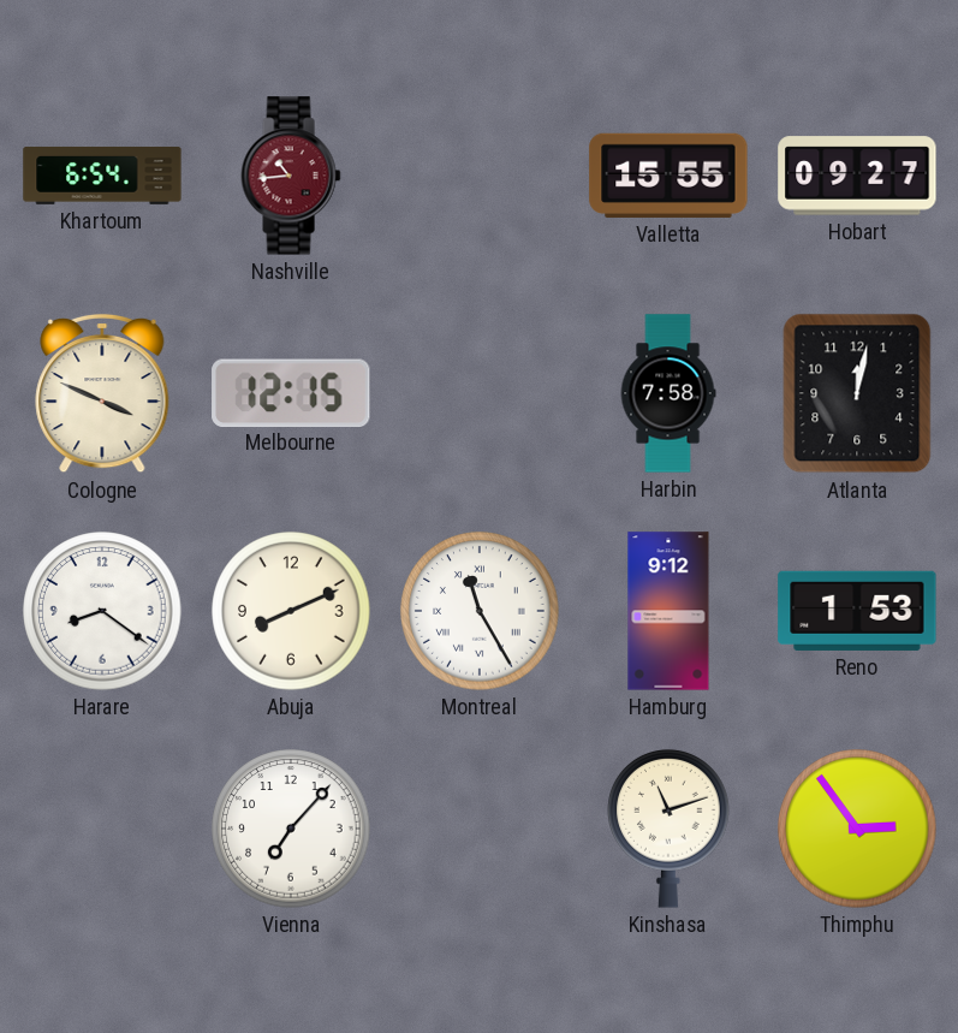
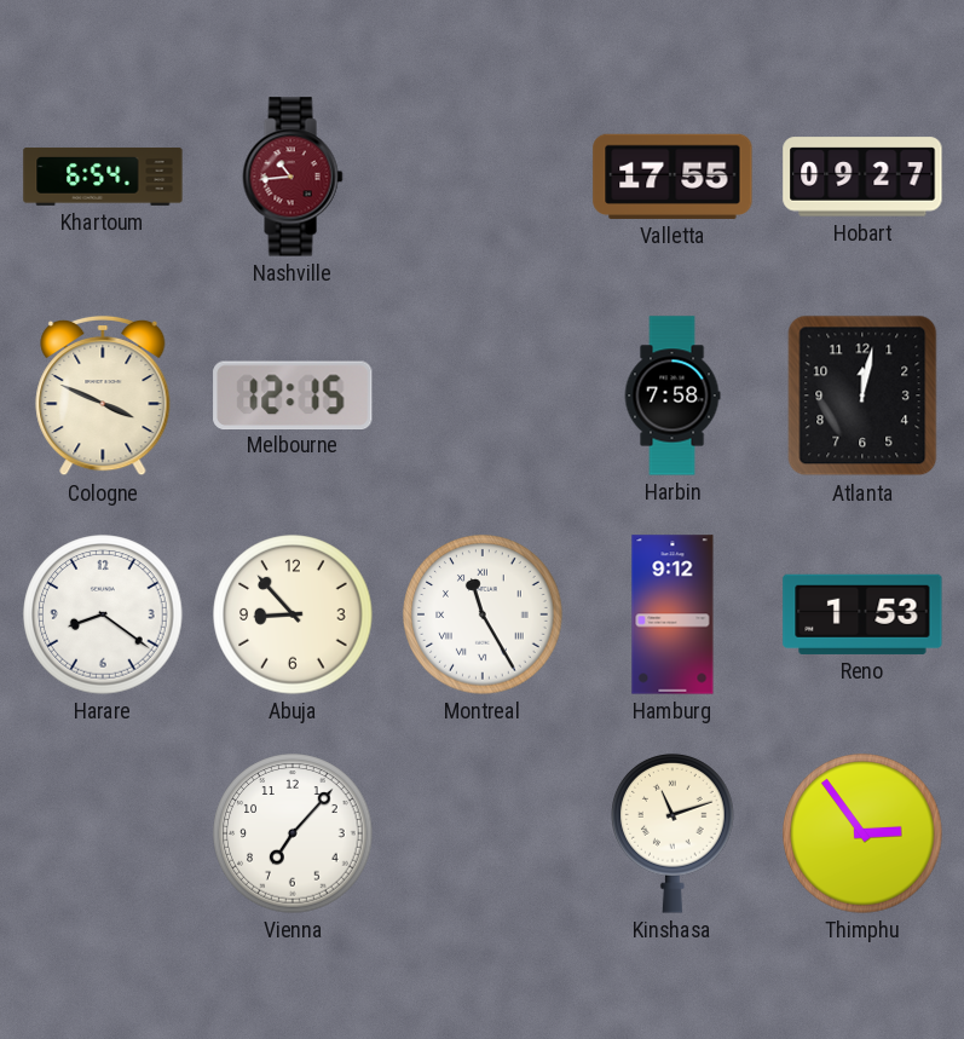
Valletta: 15:55 -> 17:55 (673, 177)
Abuja: 8:11 -> 8:53 (293, 614)
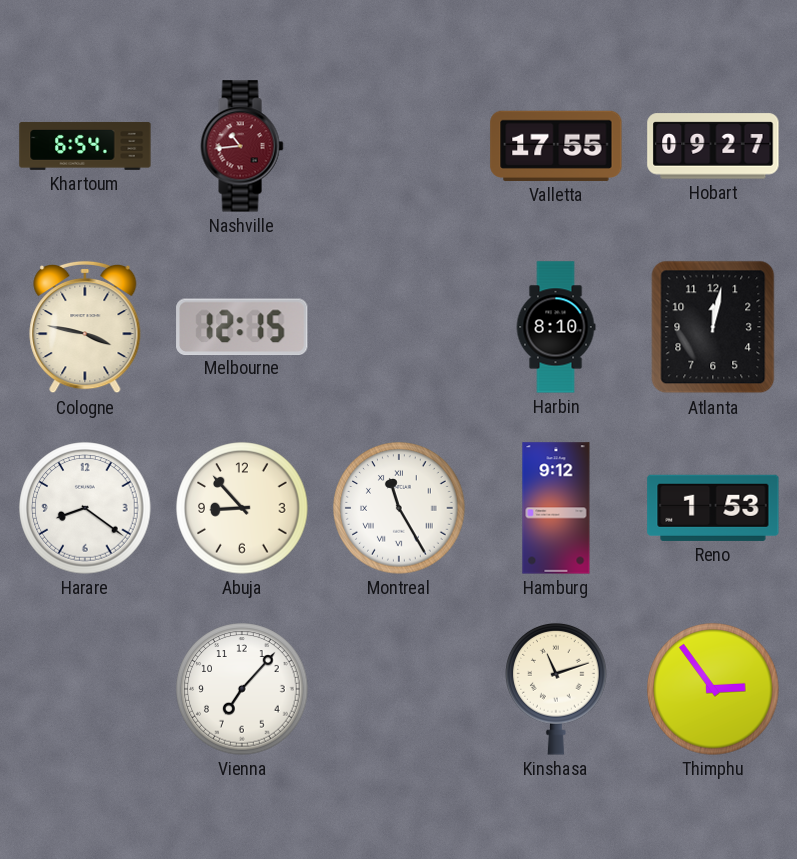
Cologne: 3:49 -> 3:47 (85, 327)
Harbin: 7:58 -> 8:10 (556, 327)
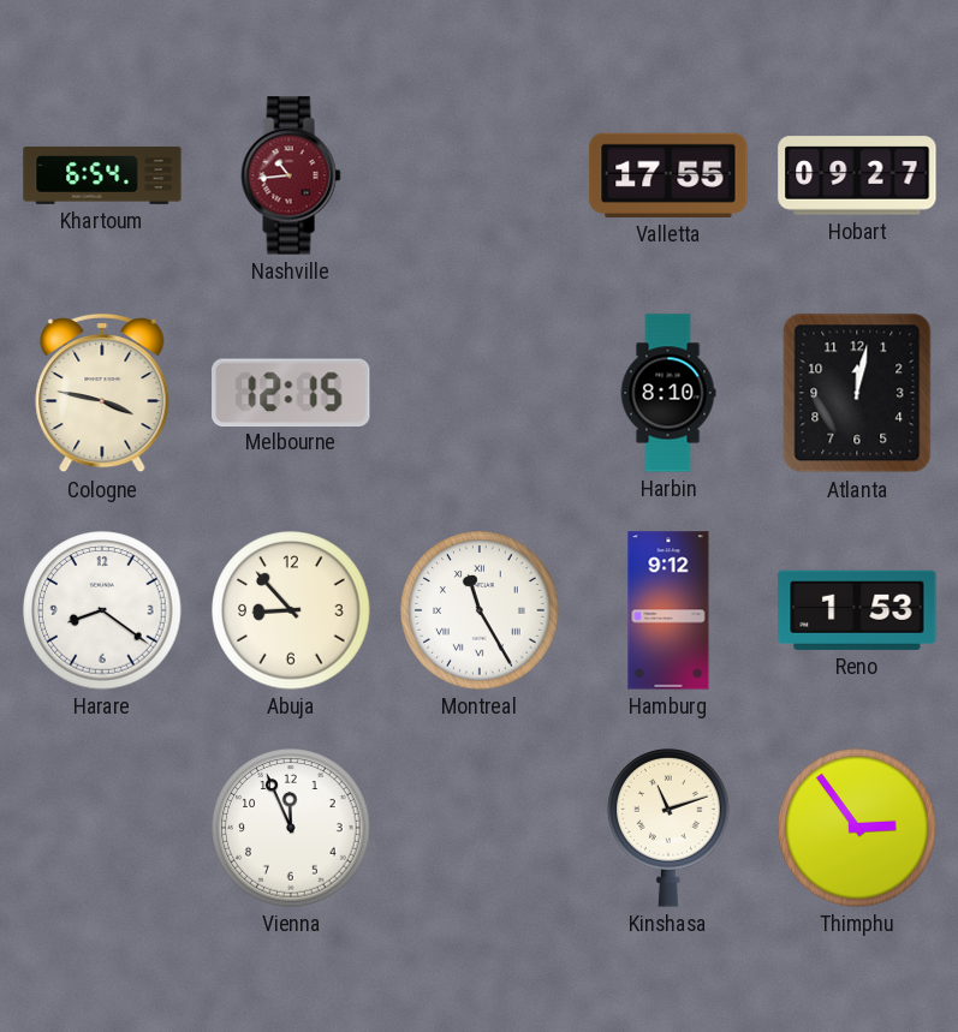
Vienna: 7:07 -> 11:56 (291, 828)
